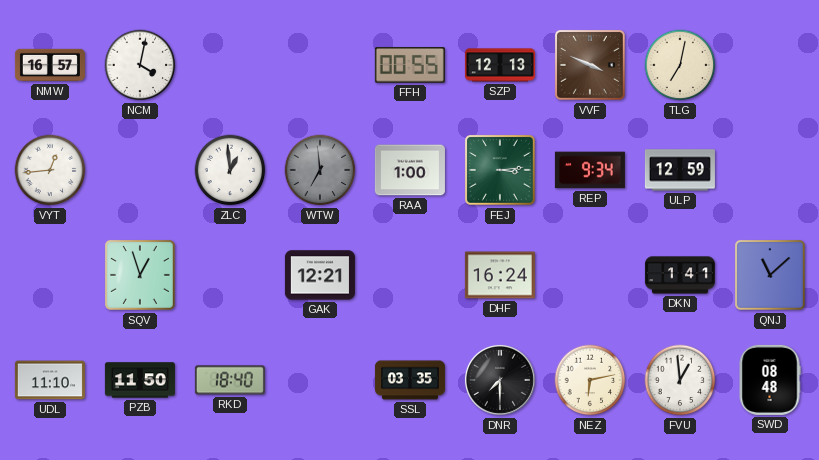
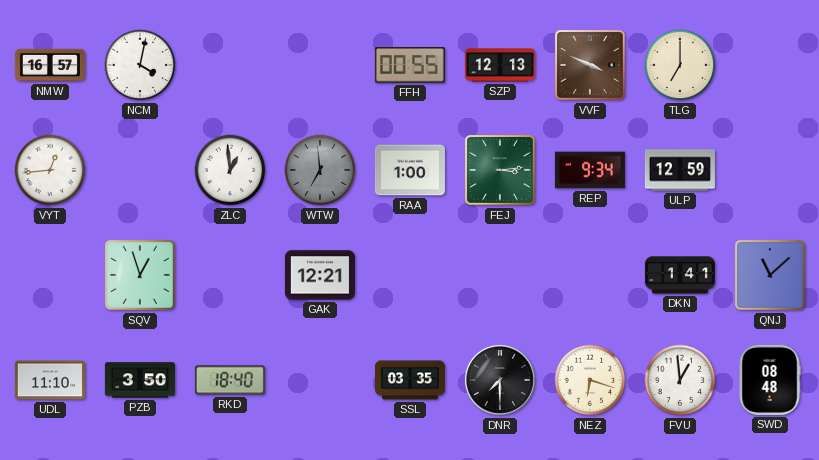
TLG: 7:02 -> 7:00 (680, 65)
DHF: 16:24 -> none (500, 275)
PZB: 11:50 -> 3:50 (140, 380)
NEZ: 6:13 -> 6:18 (590, 380)
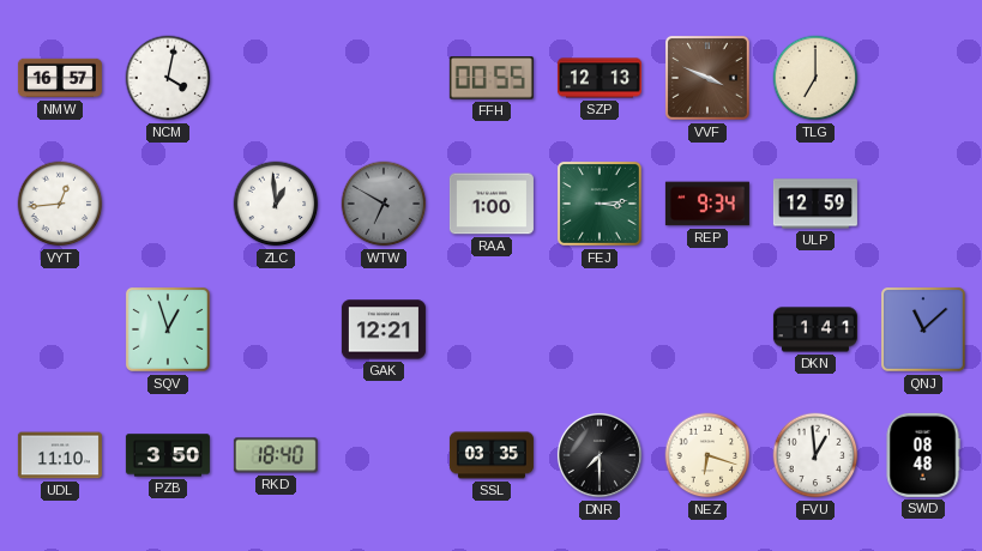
WTW: 6:59 -> 6:50 (384, 204)
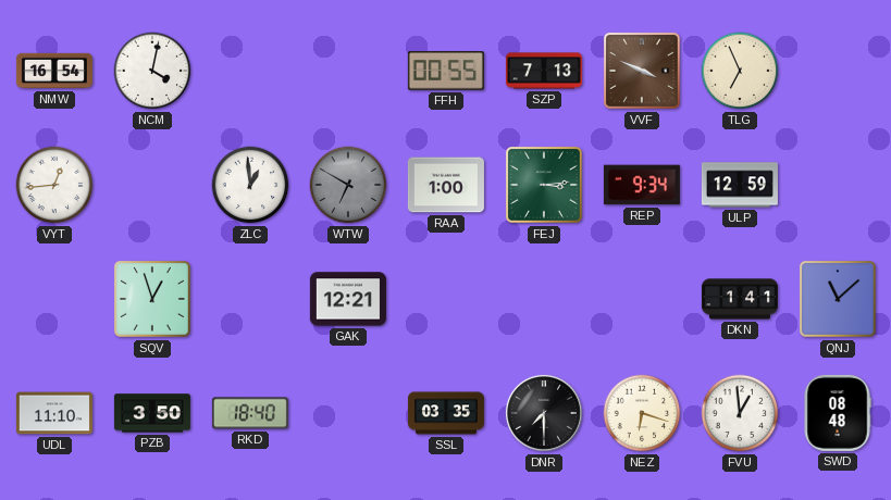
NMW: 16:57 -> 16:54 (54, 71)
SZP: 12:13 -> 7:13 (544, 71)
TLG: 7:00 -> 6:56 (740, 71)
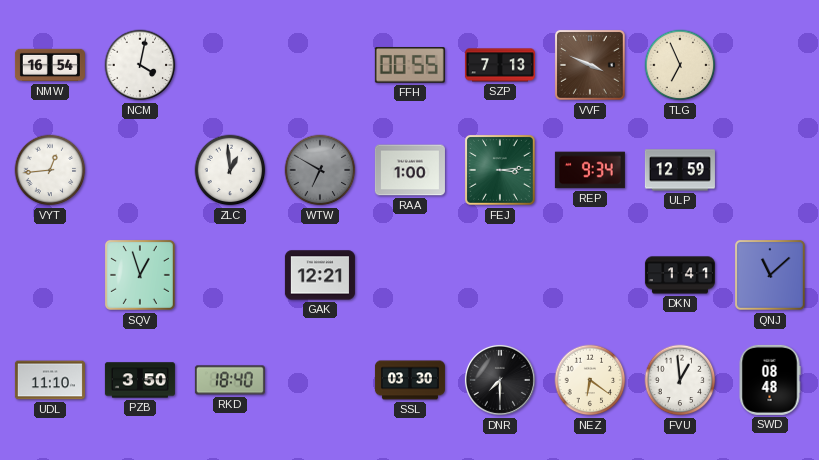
SSL: 03:35 -> 03:30 (410, 380)
NEZ: 6:18 -> 6:21 (590, 380)
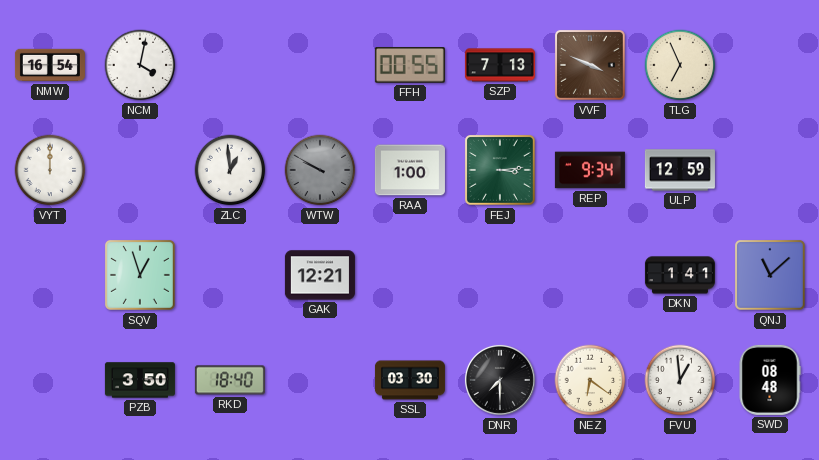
VYT: 12:44 -> 12:00 (50, 170)
WTW: 6:50 -> 9:50 (320, 170)
UDL: 11:10 -> none (50, 380)
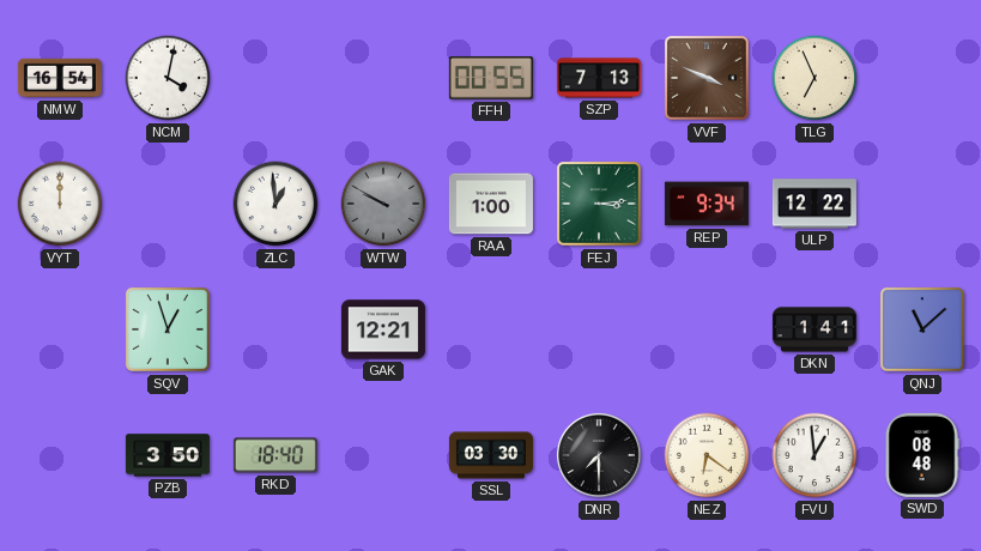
ULP: 12:59 -> 12:22 (815, 204)
